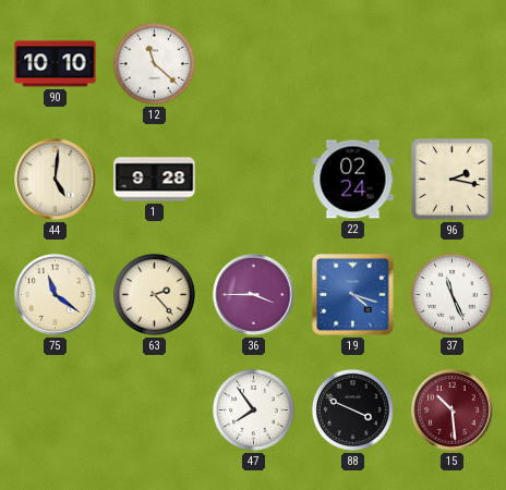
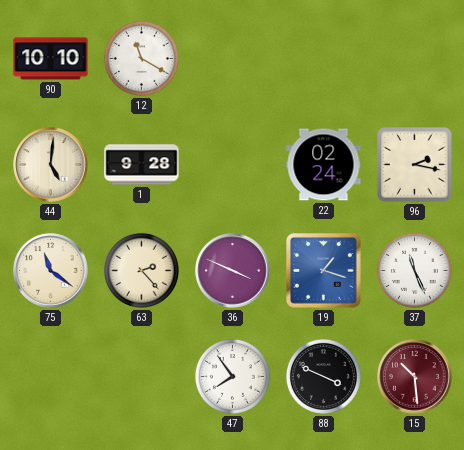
12: 11:22 -> 11:20 (141, 58)
36: 3:45 -> 3:49 (233, 271)
19: 4:18 -> 1:18 (324, 271)
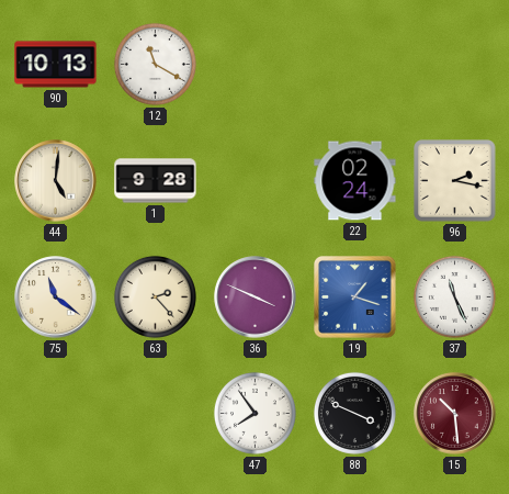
90: 10:10 -> 10:13 (56, 65)
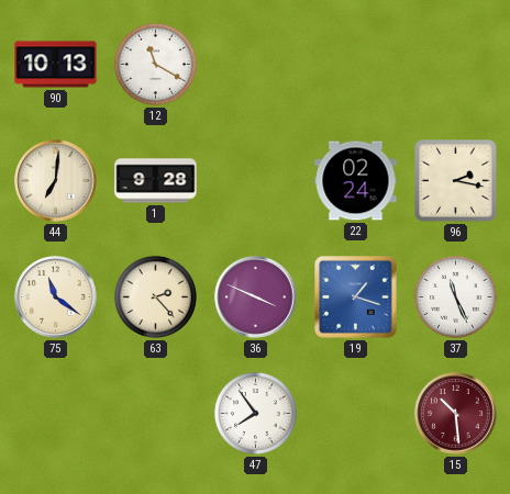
44: 5:01 -> 7:01 (56, 181)
88: 3:49 -> none (354, 413)
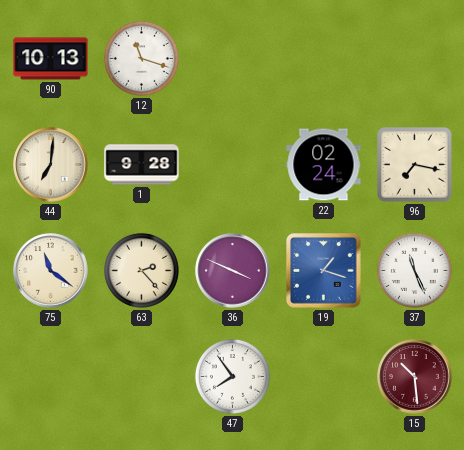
12: 11:20 -> 11:18 (141, 58)
96: 2:17 -> 7:17 (415, 165)
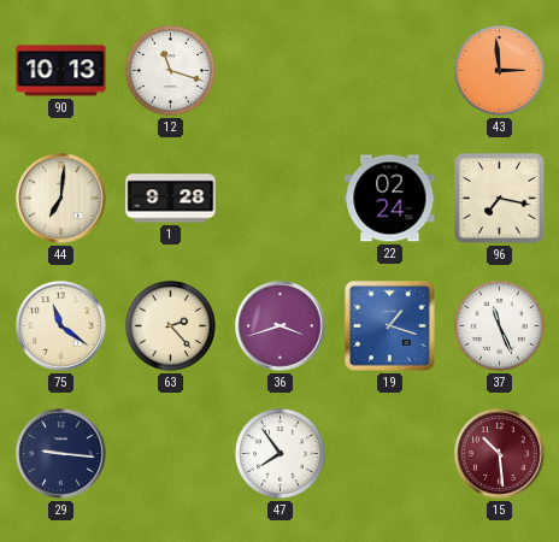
43: none -> 2:59 (499, 70)
36: 3:49 -> 3:42 (281, 326)
29: none -> 9:16 (61, 454)
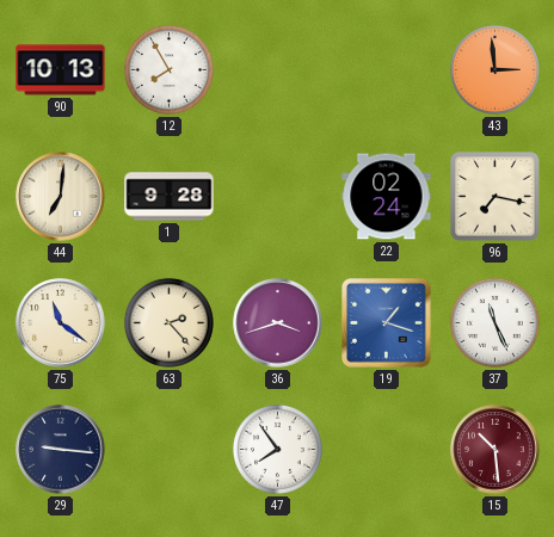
12: 11:18 -> 7:55 (168, 69)
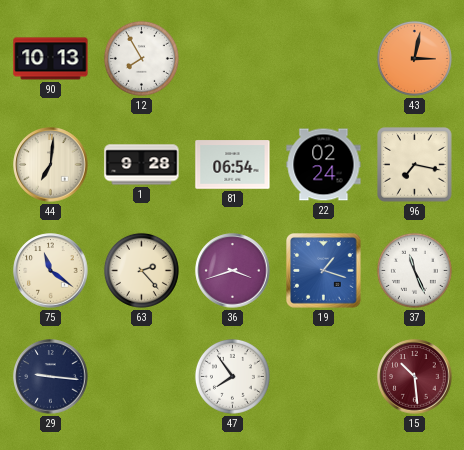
43: 2:59 -> 3:02 (414, 58)
81: none -> 06:54 (233, 165)
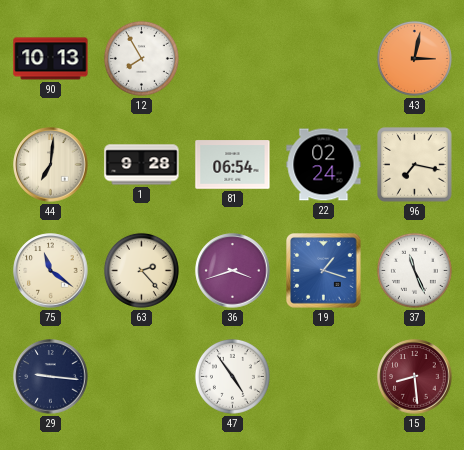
47: 7:54 -> 4:54 (232, 376)
15: 10:29 -> 8:29 (415, 377)
